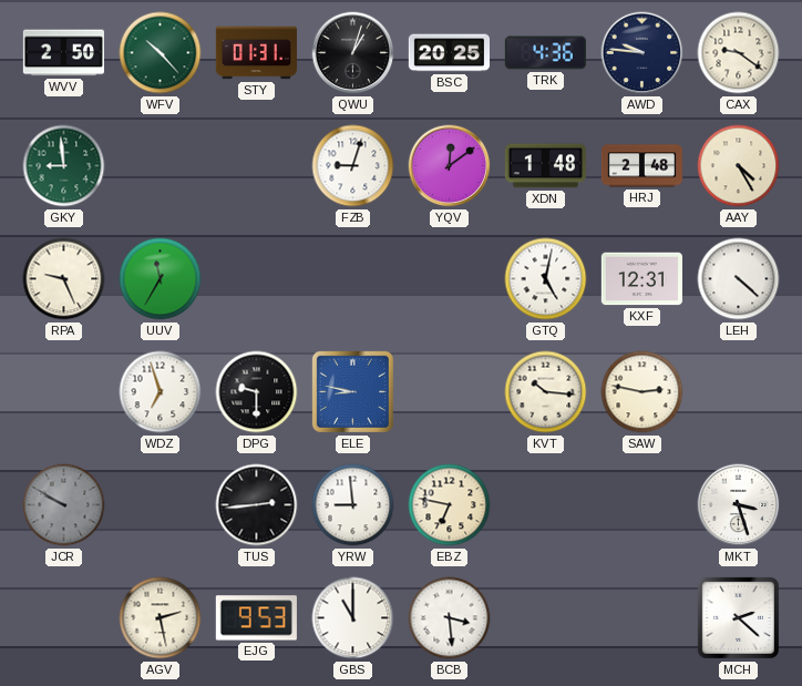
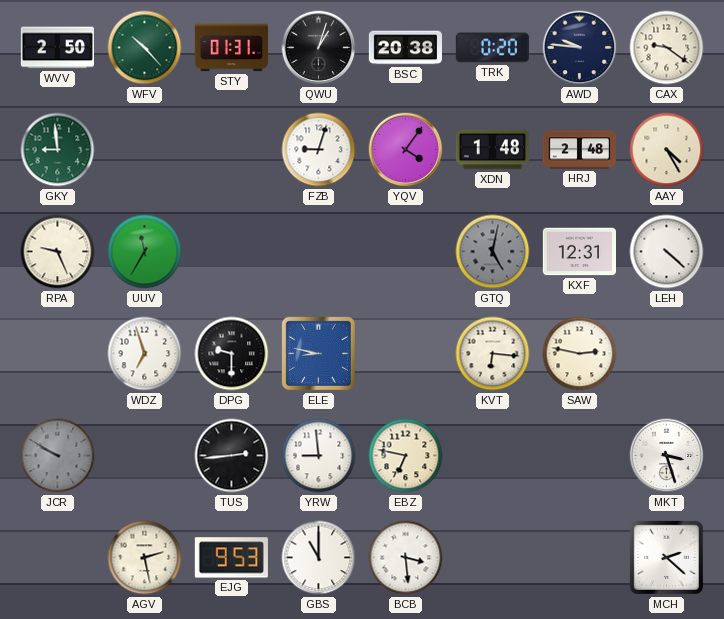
BSC: 20:25 -> 20:38 (405, 48)
TRK: 4:36 -> 0:20 (492, 48)
YQV: 12:09 -> 4:06 (406, 150)
GTQ dial: white -> grey (493, 252)
KVT: 10:16 -> 6:16 (493, 354)
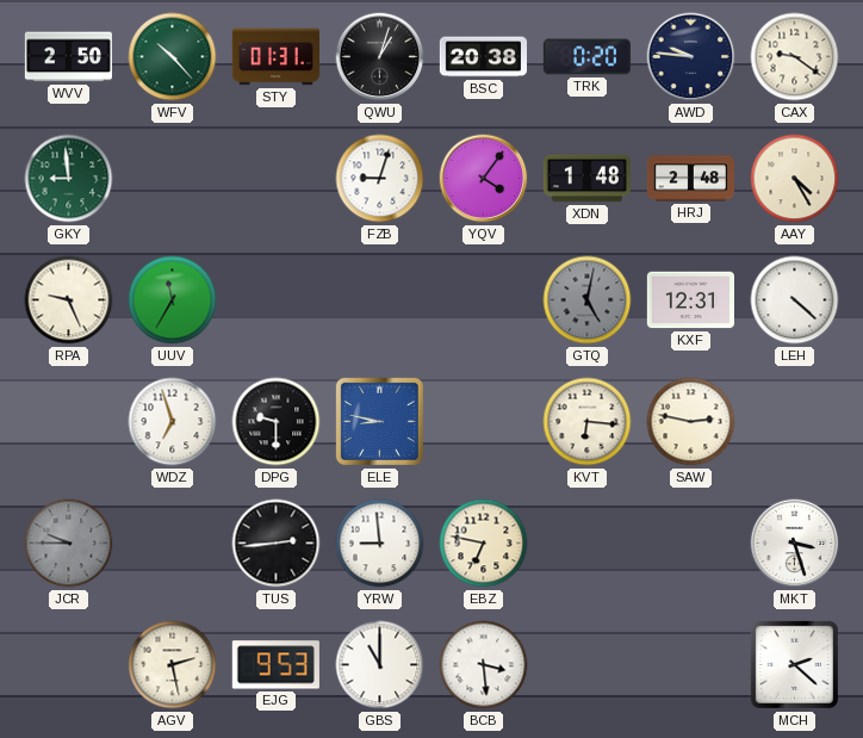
JCR: 9:50 -> 9:45 (69, 544)
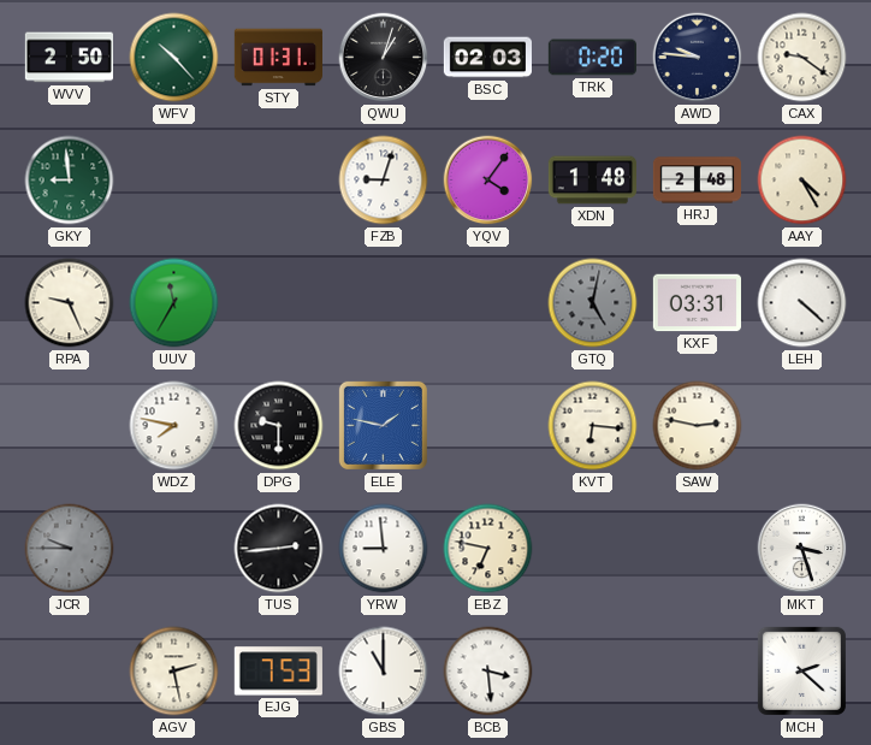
BSC: 20:38 -> 02:03 (487, 58)
KXF: 12:31 -> 03:31 (697, 303)
WDZ: 6:57 -> 7:47 (174, 426)
ELE: 8:47 -> 1:47 (383, 425)
EJG: 9:53 -> 7:53 (278, 672)
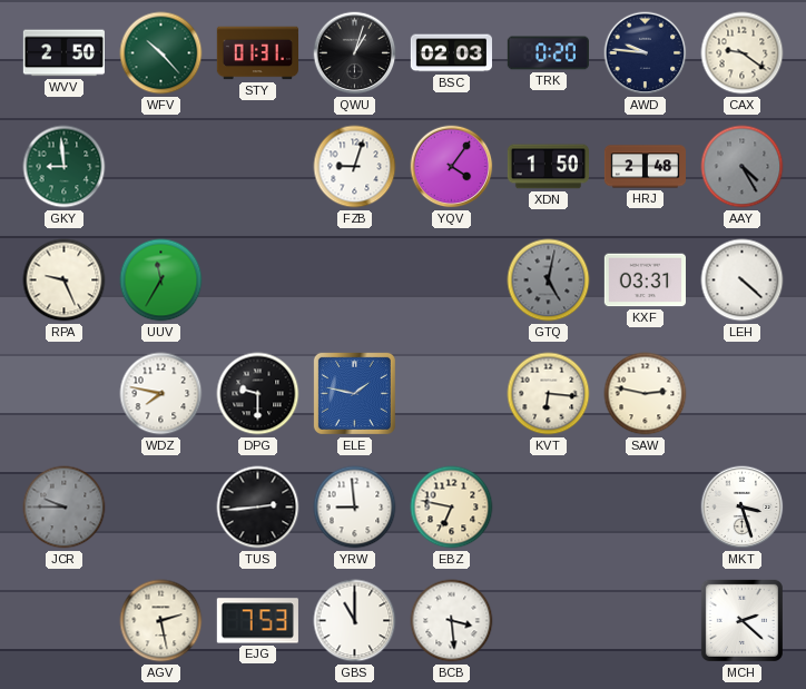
XDN: 1:48 -> 1:50 (548, 167)
AAY dial: cream -> grey (743, 167)
